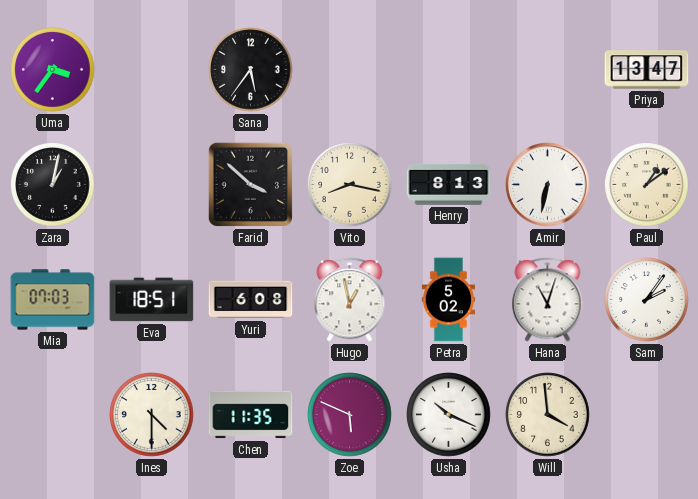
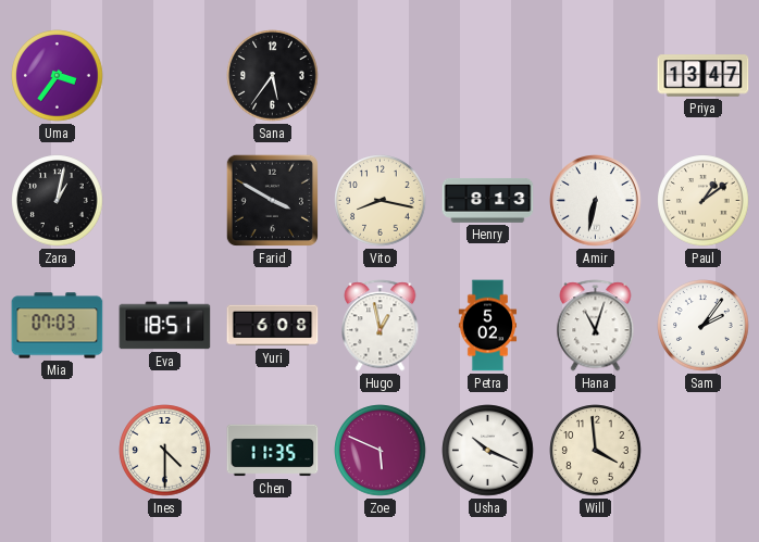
Farid: 3:52 -> 3:50 (272, 200)
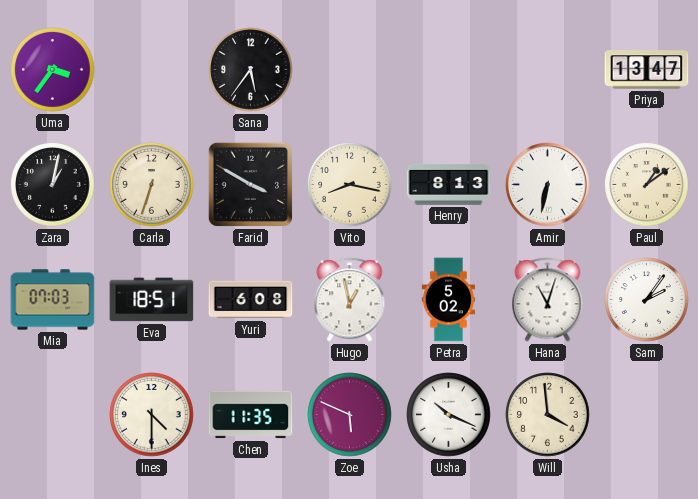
Carla: none -> 6:33 (152, 185)
